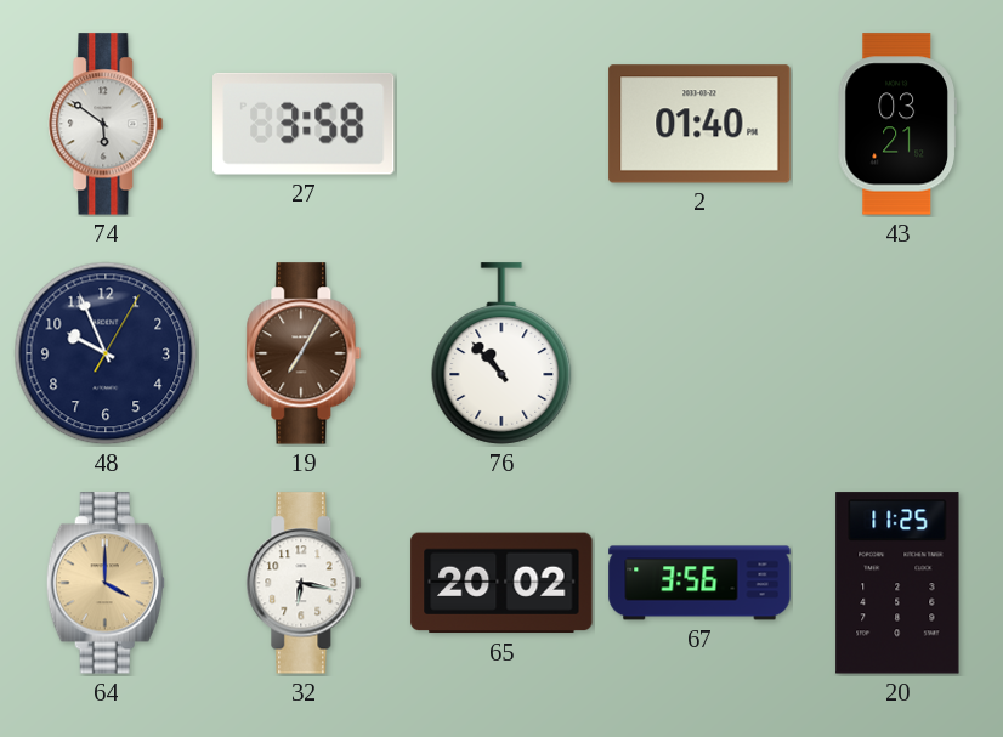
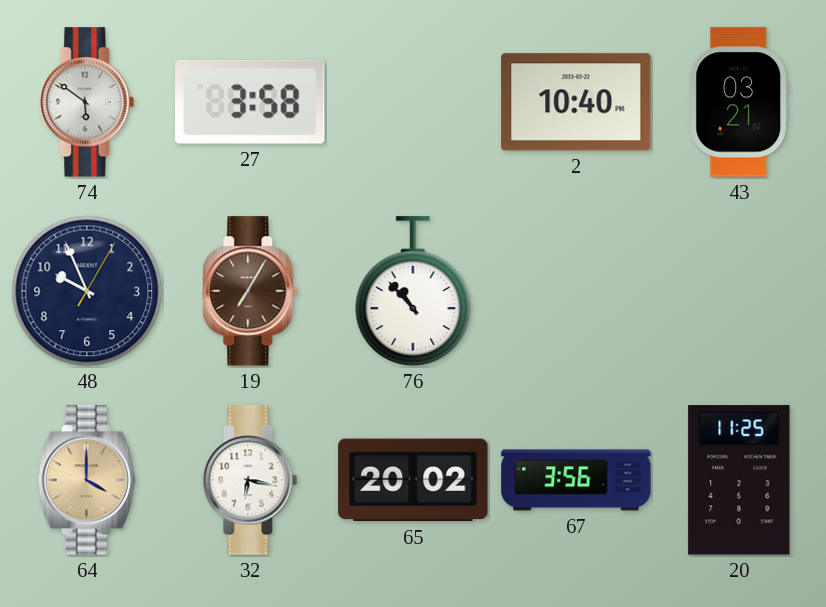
2: 01:40 -> 10:40 (576, 102)
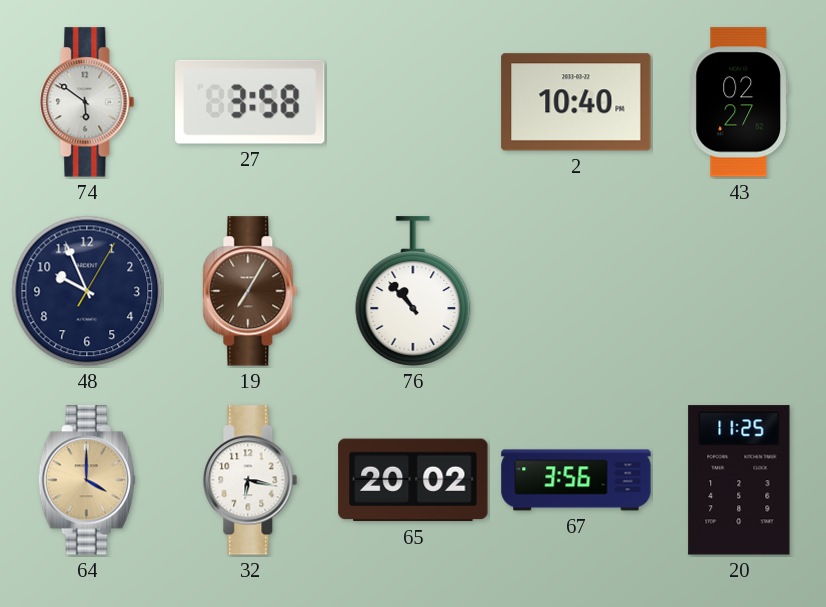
43: 03:21 -> 02:27 (739, 102)
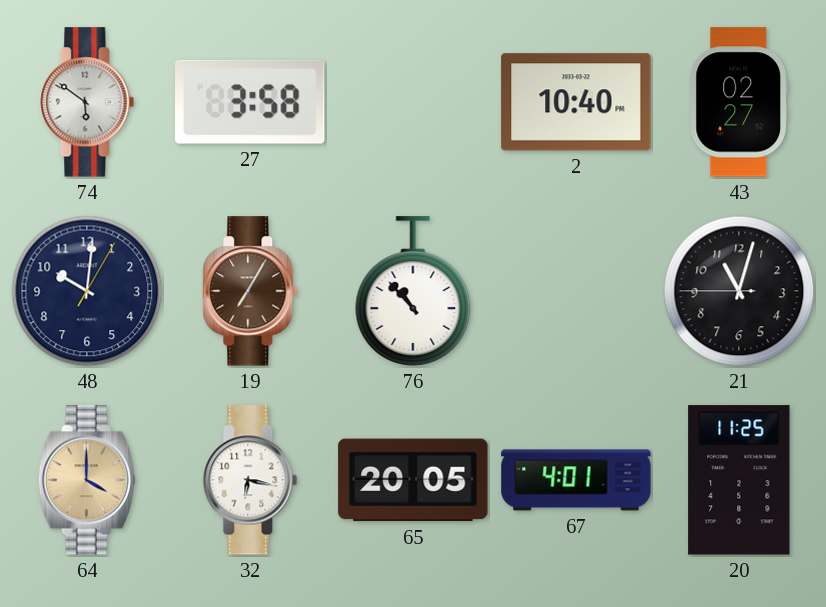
48: 9:56 -> 10:01 (87, 291)
21: none -> 11:02 (739, 291)
65: 20:02 -> 20:05 (413, 480)
67: 3:56 -> 4:01 (576, 480)
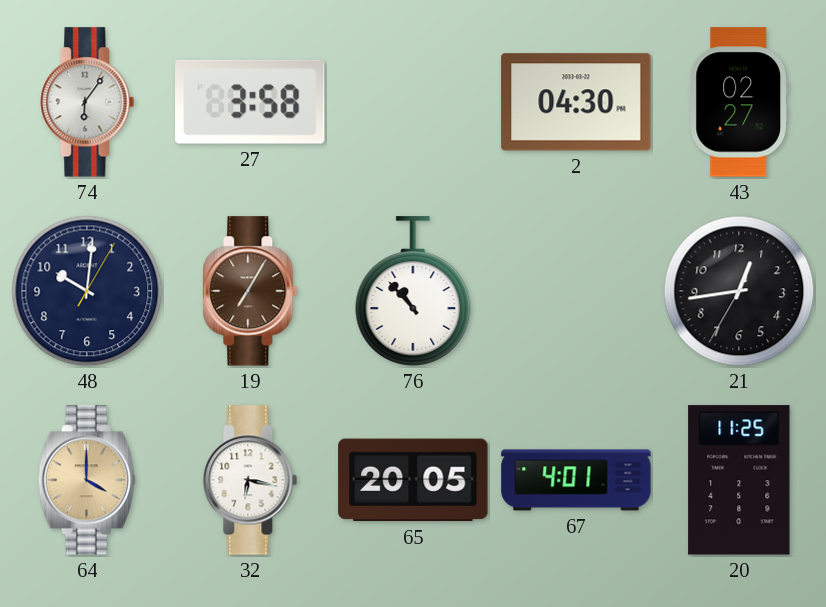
74: 5:51 -> 6:06 (87, 102)
2: 10:40 -> 04:30 (576, 102)
21: 11:02 -> 12:43 (739, 291)
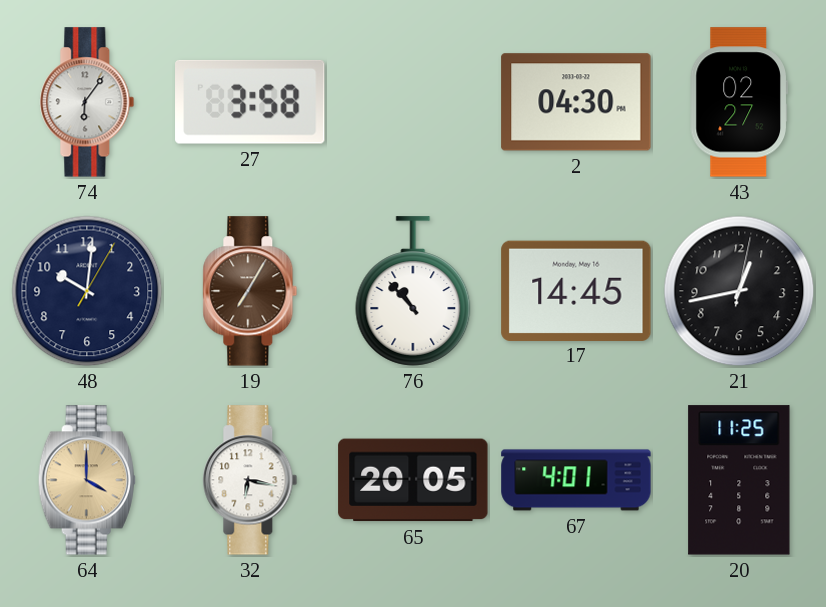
17: none -> 14:45 (576, 290)
21: 12:43:35 -> 12:43:02 (739, 291)
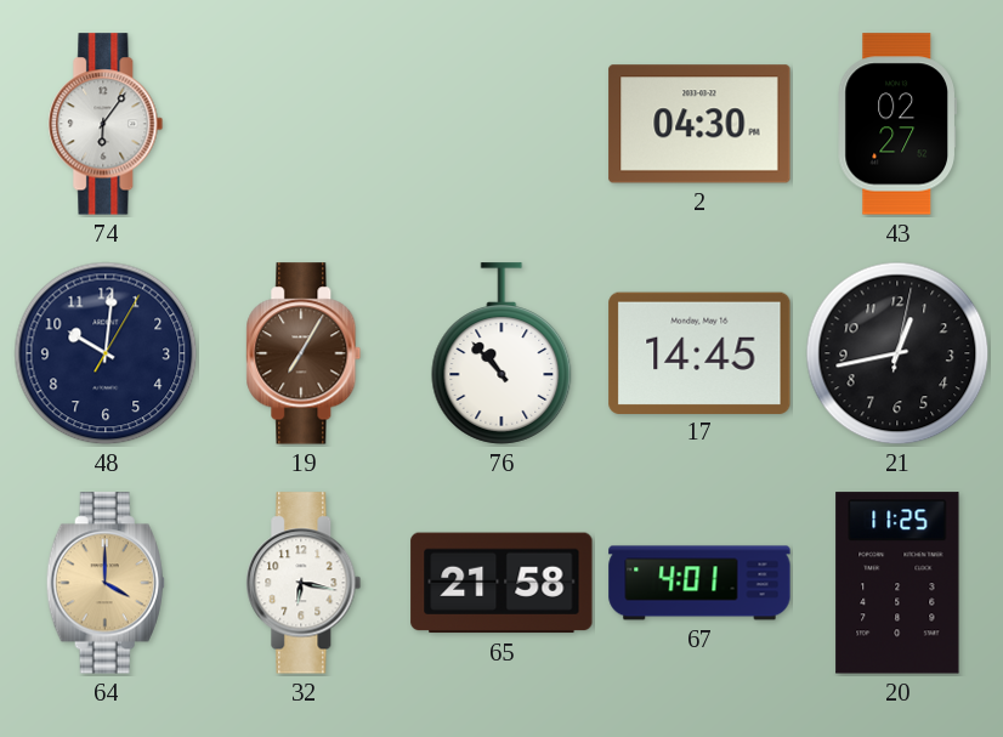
27: 3:58 -> none (250, 102)
65: 20:05 -> 21:58 (501, 583)
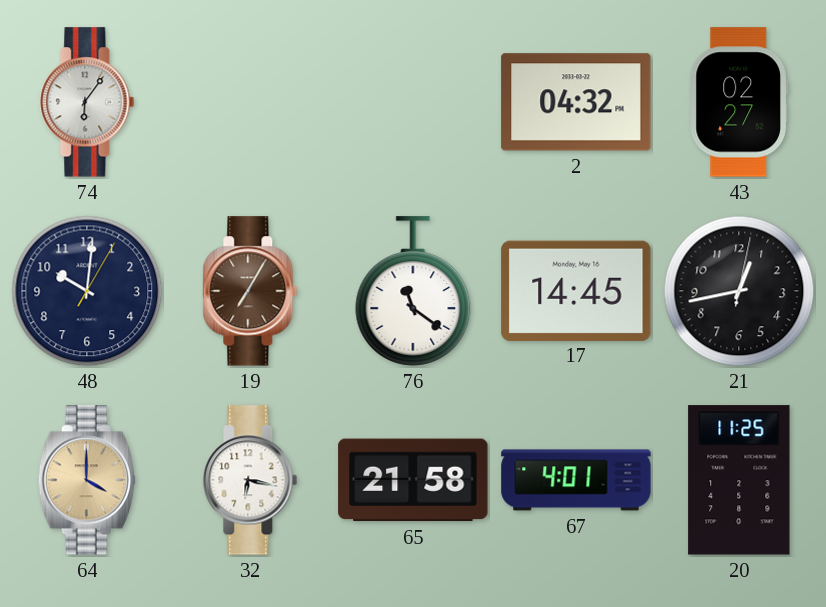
2: 04:30 -> 04:32 (576, 102)
76: 10:53 -> 11:21 (413, 291)
